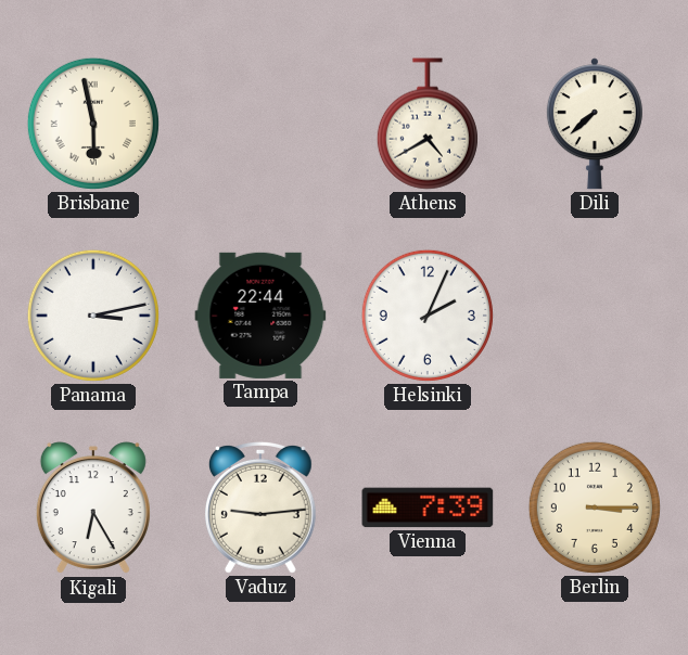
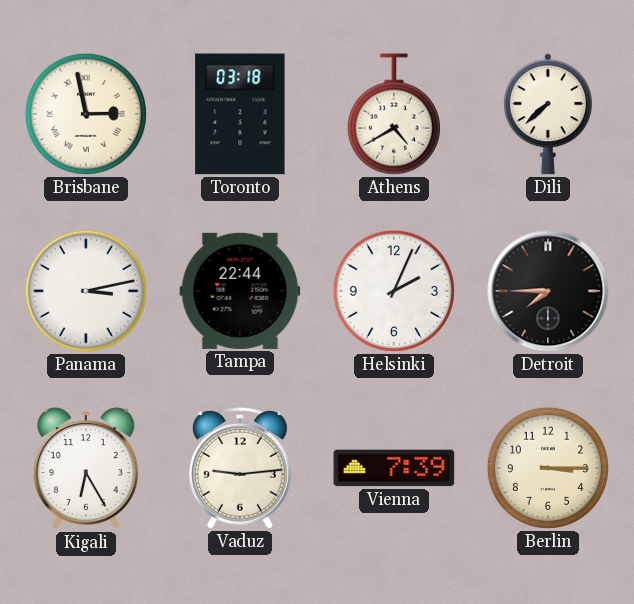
Brisbane: 5:58 -> 2:58 (86, 114)
Toronto: none -> 03:18 (240, 114)
Detroit: none -> 7:45 (548, 291)
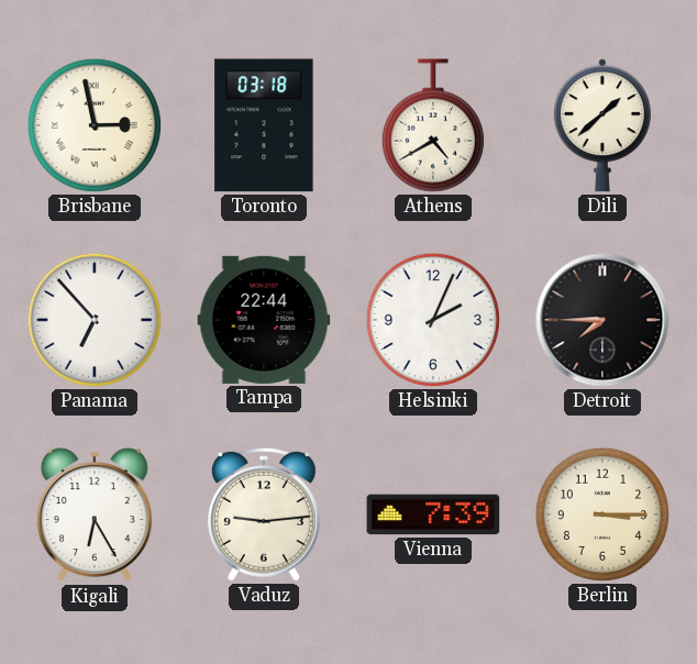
Dili: 7:38 -> 1:38 (602, 125)
Panama: 3:13 -> 6:53 (95, 320)
